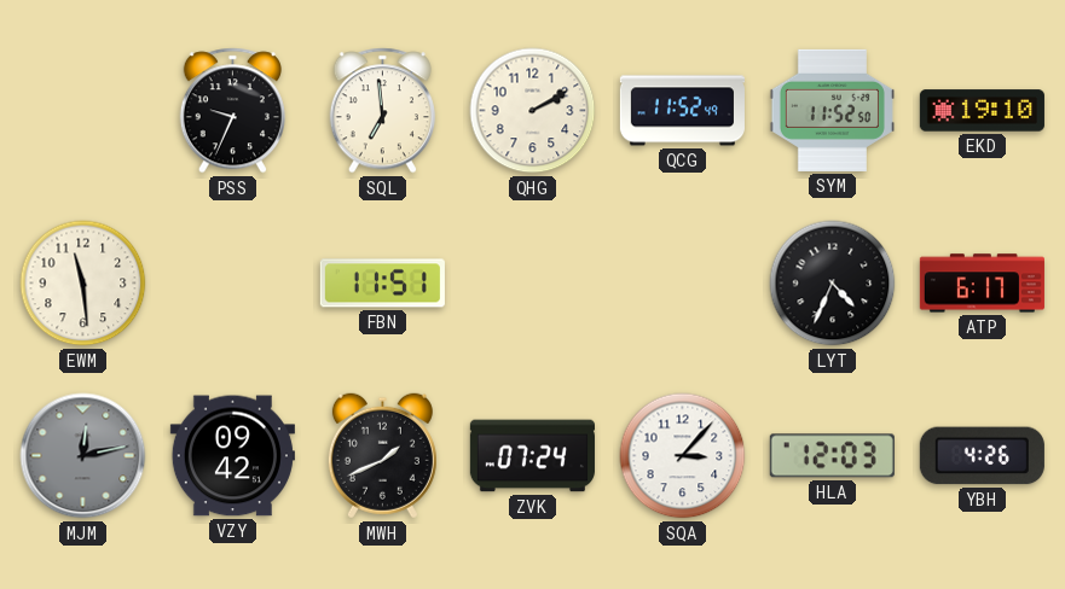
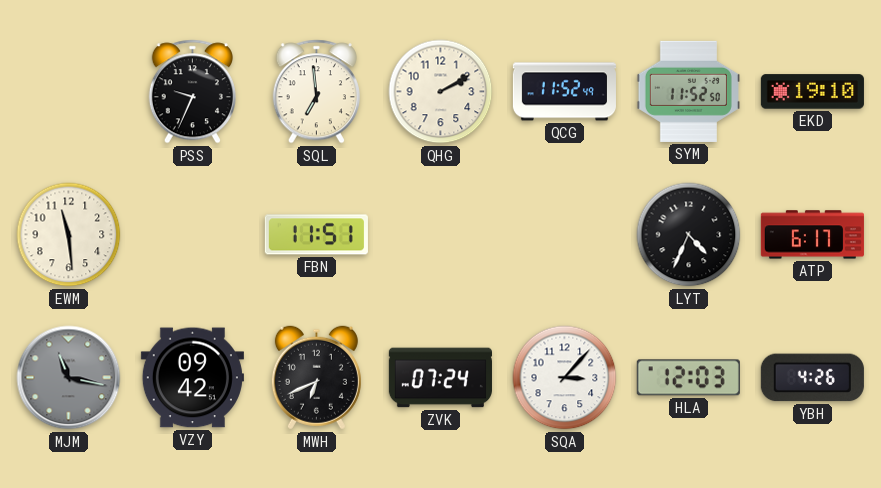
MJM: 12:13 -> 11:17 (69, 378)
MWH: 1:41 -> 6:41 (316, 378)
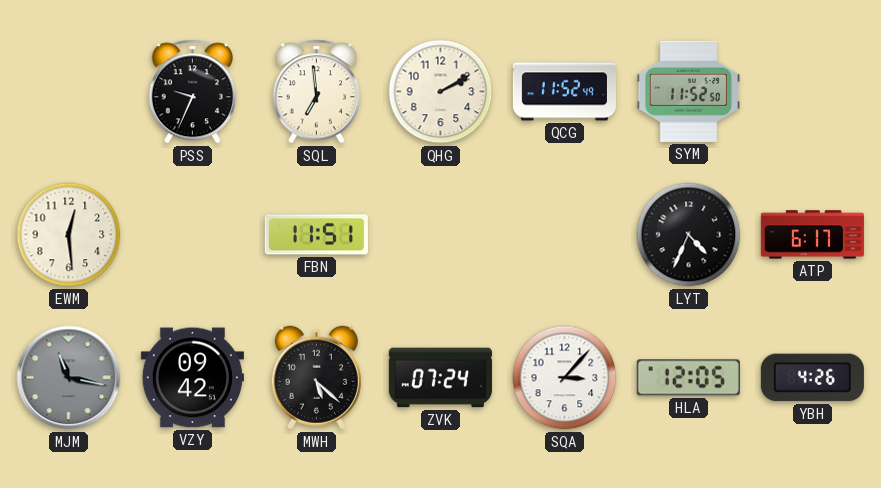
EKD: 19:10 -> none (812, 92)
EWM: 11:29 -> 12:29 (69, 235)
MWH: 6:41 -> 5:22 (316, 378)
HLA: 12:03 -> 12:05 (688, 378)
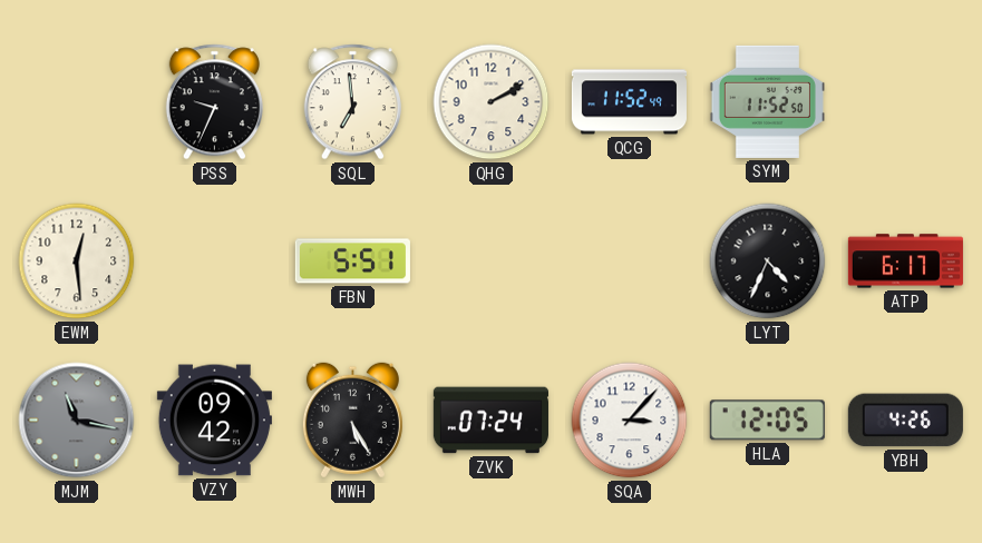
FBN: 11:51 -> 5:51 (352, 261)
MWH: 5:22 -> 5:25 (352, 421)
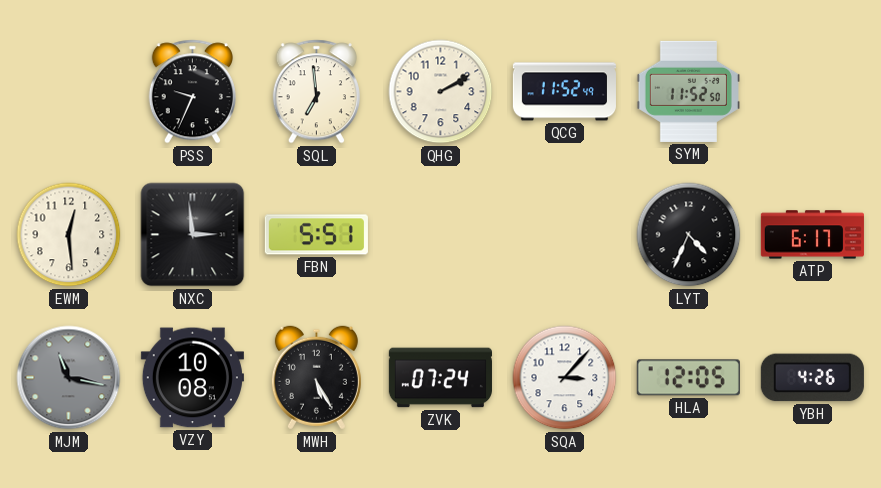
NXC: none -> 2:59 (193, 235)
VZY: 09:42 -> 10:08 (192, 378)
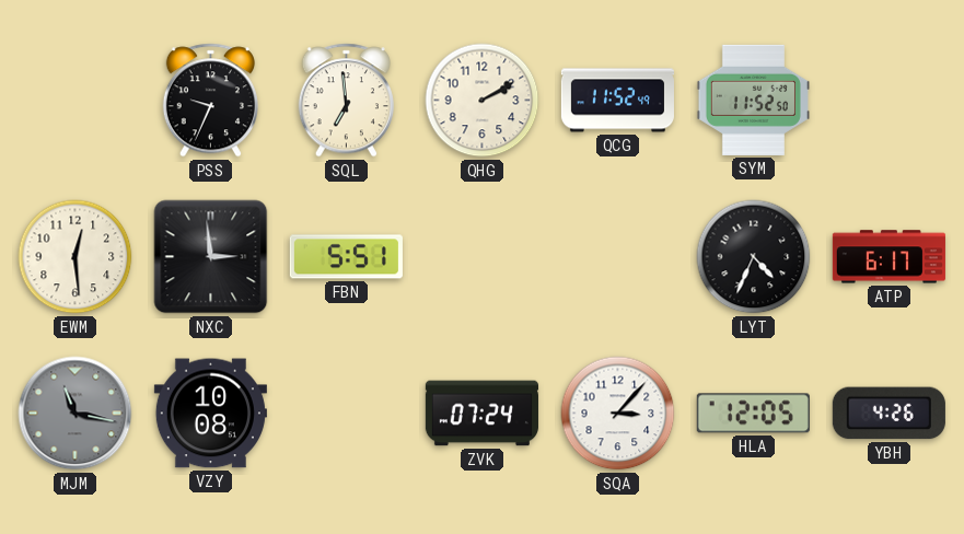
MWH: 5:25 -> none (316, 378)
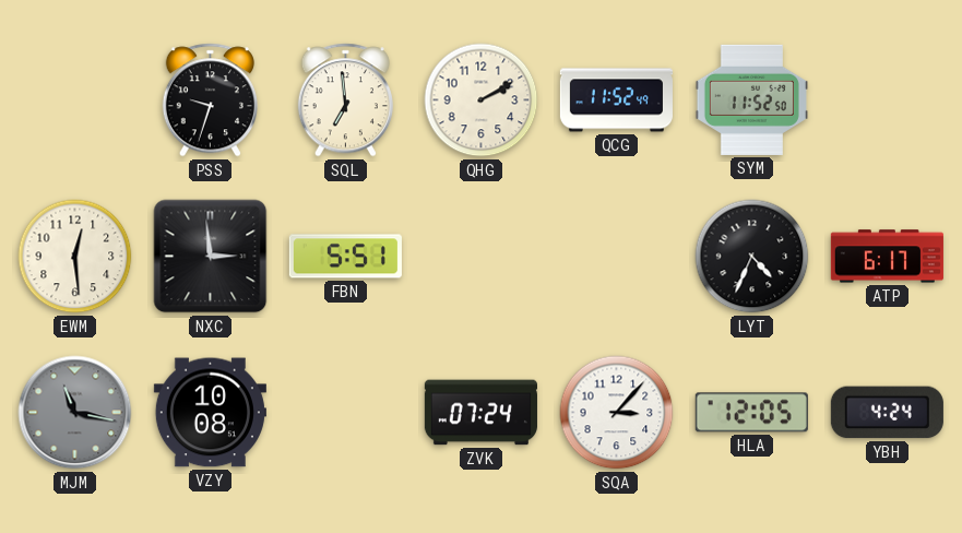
PSS: 9:34 -> 9:33 (210, 100)
YBH: 4:26 -> 4:24 (887, 413)
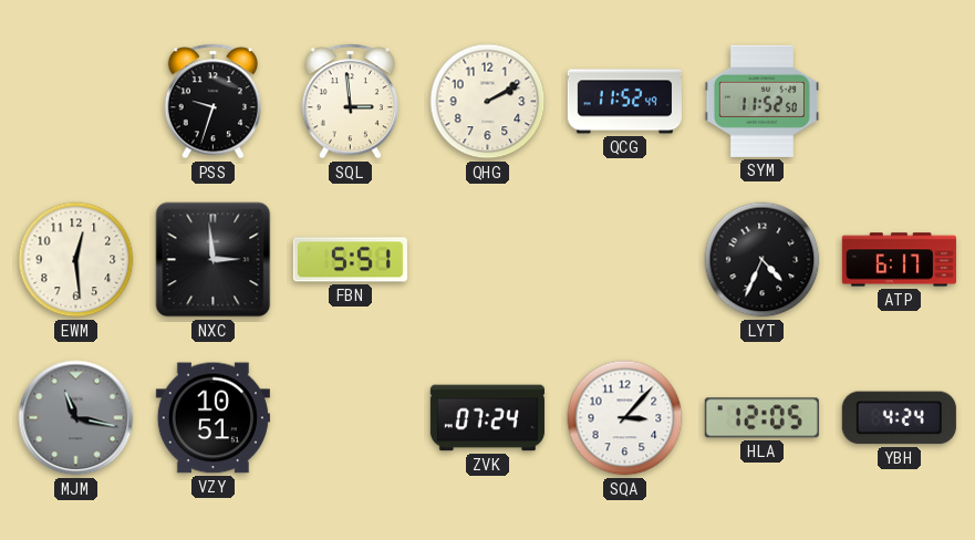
SQL: 6:59 -> 2:59 (350, 102)
VZY: 10:08 -> 10:51 (212, 418)
